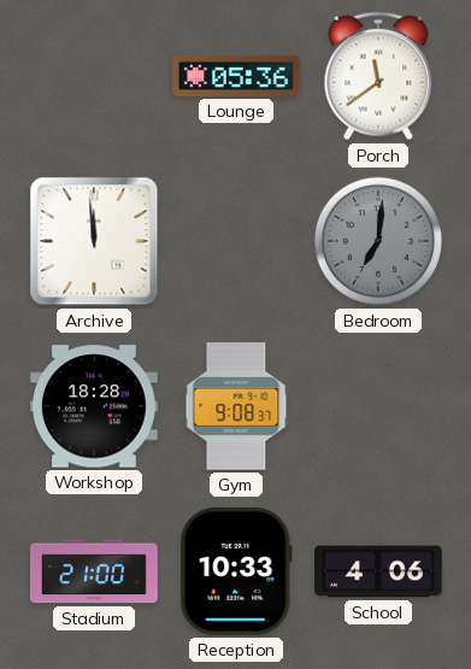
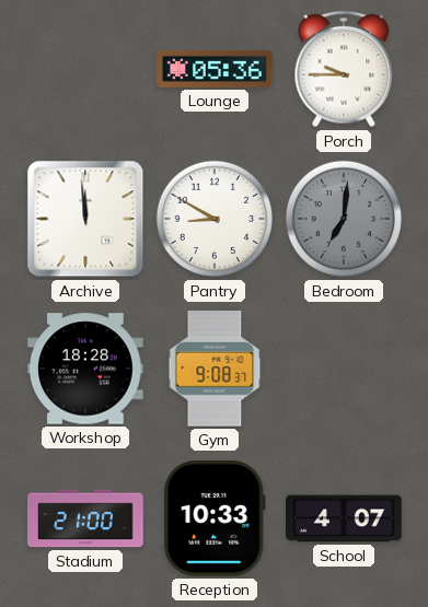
Porch: 11:39 -> 9:45 (344, 69)
Pantry: none -> 8:50 (215, 219)
School: 4:06 -> 4:07 (344, 518)
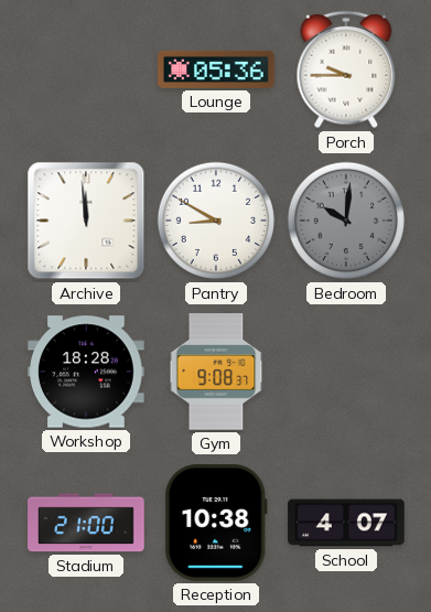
Bedroom: 7:01 -> 10:01 (346, 221)
Reception: 10:33 -> 10:38 (216, 523)
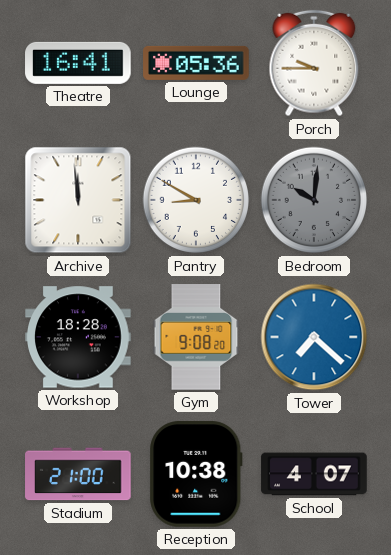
Theatre: none -> 16:41 (78, 63)
Gym: 9:08:37 -> 9:08:20 (196, 337)
Tower: none -> 7:22 (314, 337)
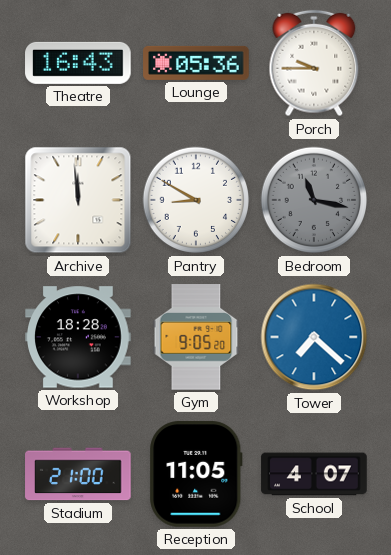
Theatre: 16:41 -> 16:43 (78, 63)
Bedroom: 10:01 -> 11:17 (314, 200)
Gym: 9:08 -> 9:05 (196, 337)
Reception: 10:38 -> 11:05 (196, 474)
